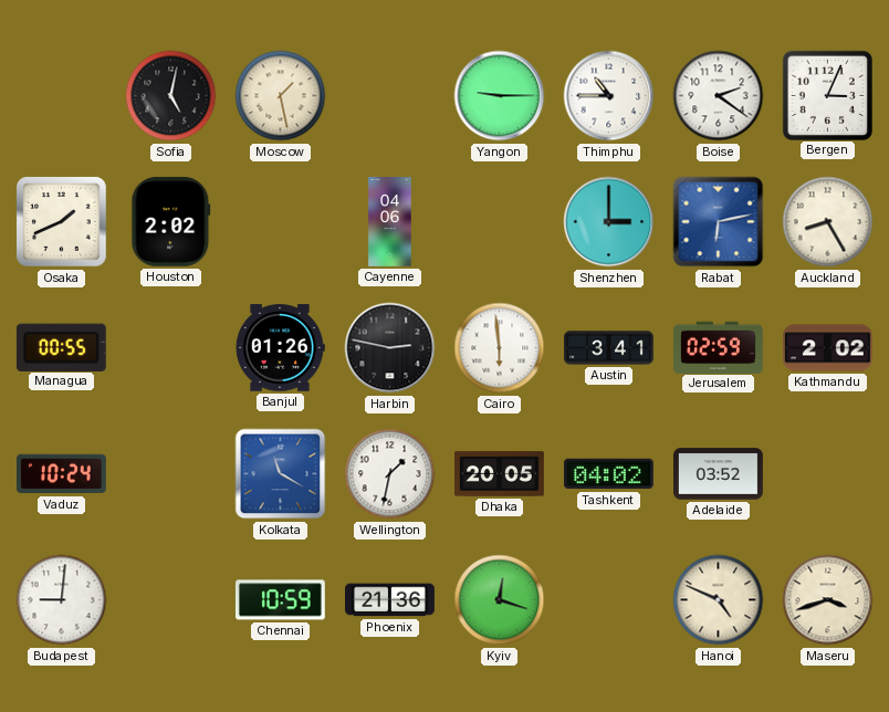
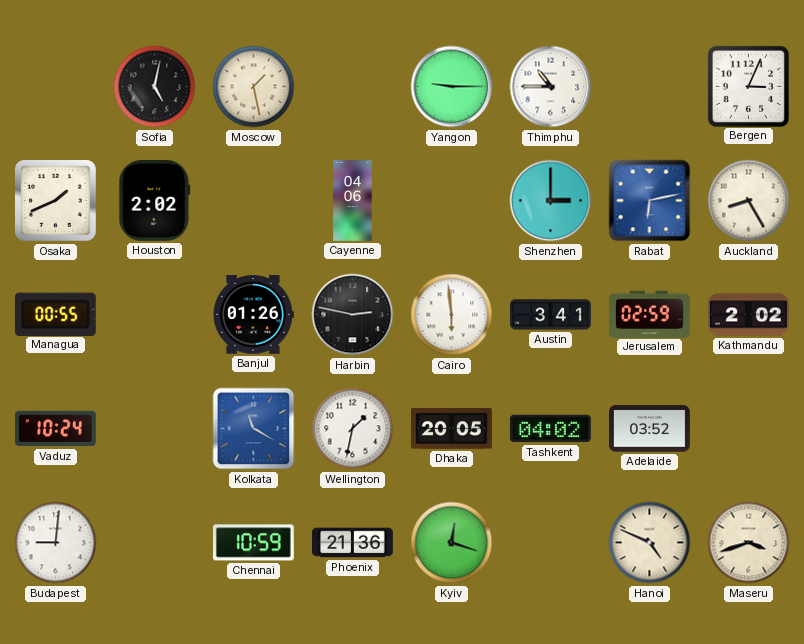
Boise: 2:21 -> none (719, 96)
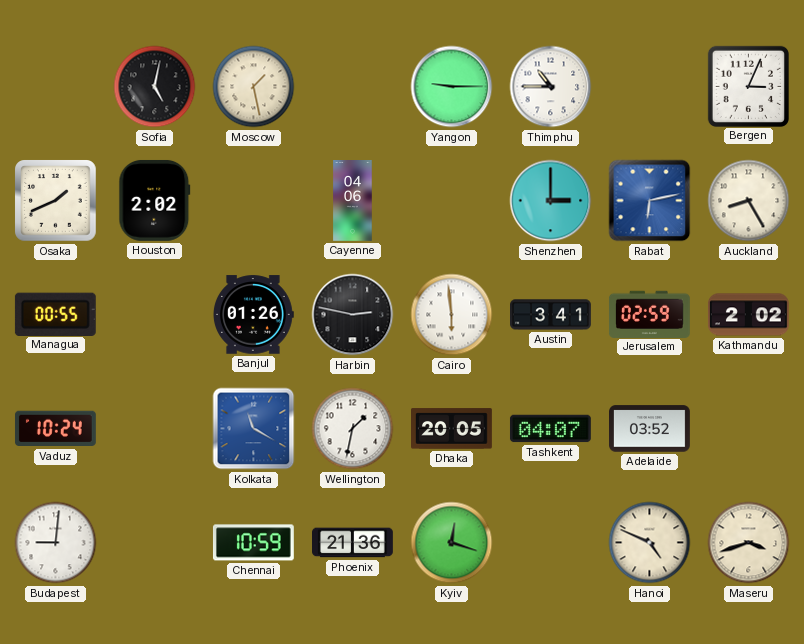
Tashkent: 04:02 -> 04:07 (550, 429)
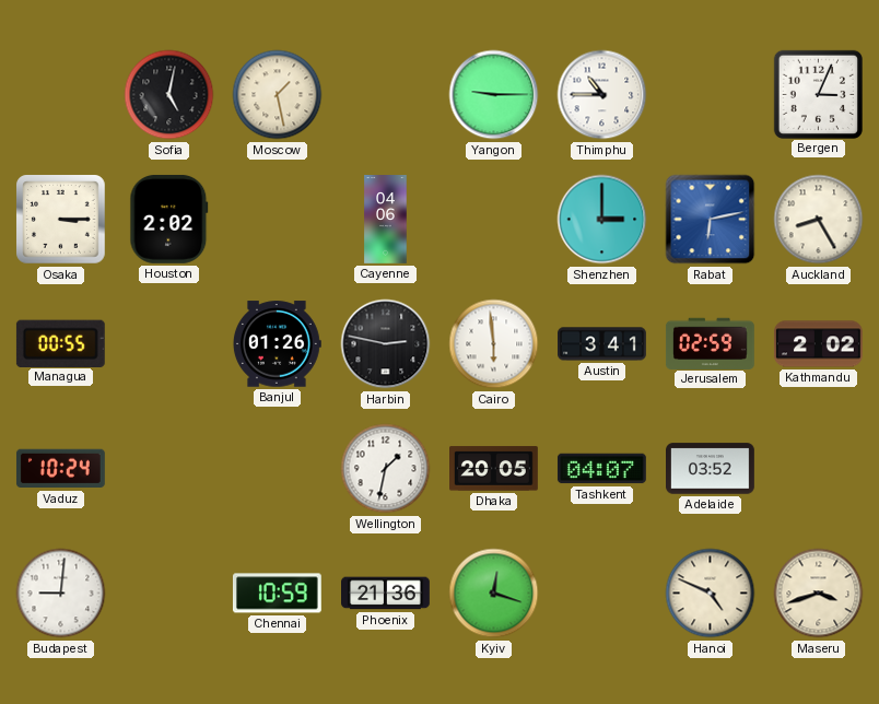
Osaka: 1:41 -> 3:15 (61, 220)
Kolkata: 11:20 -> none (254, 429)
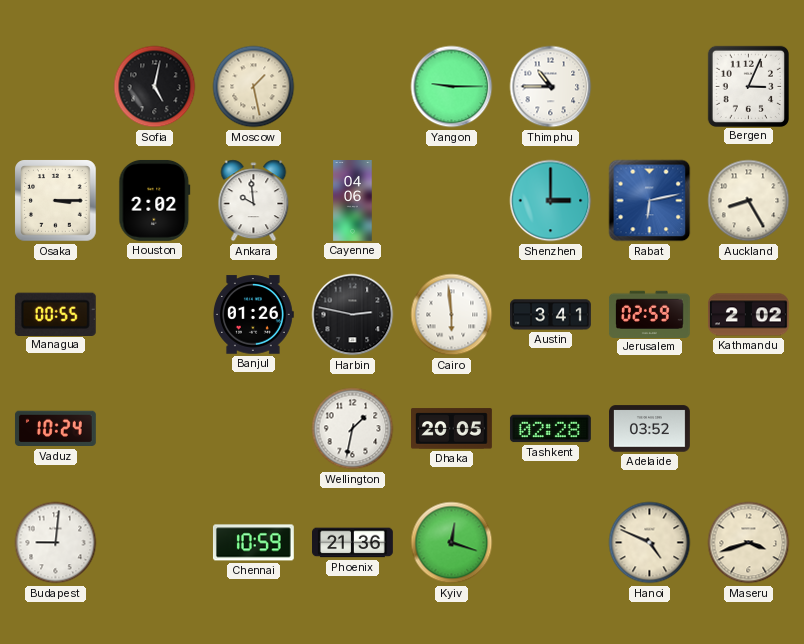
Ankara: none -> 9:59 (254, 201)
Tashkent: 04:07 -> 02:28 (550, 429)
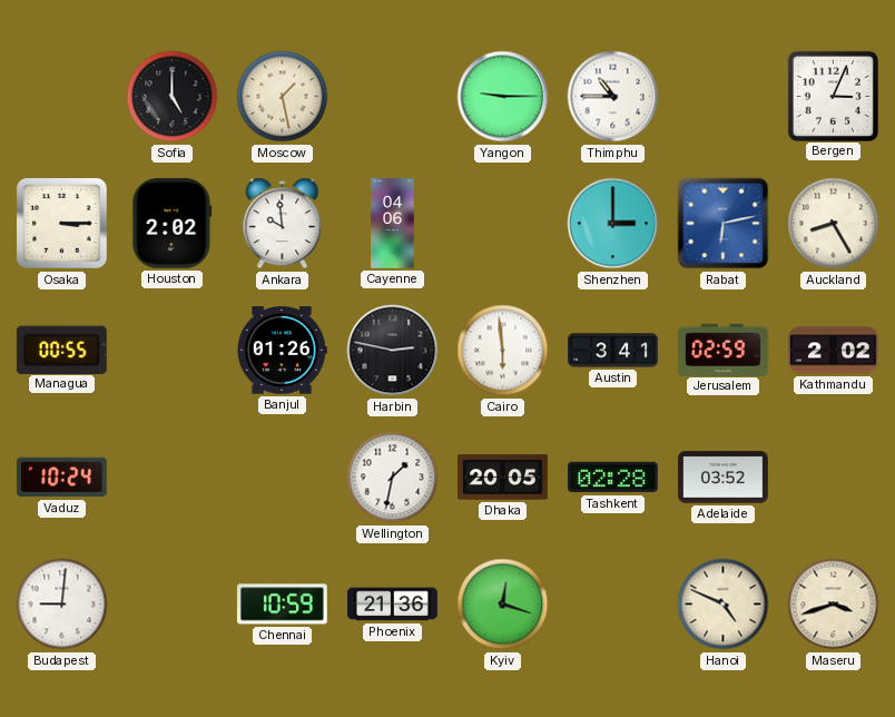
Sofia: 5:02 -> 5:00 (173, 97)
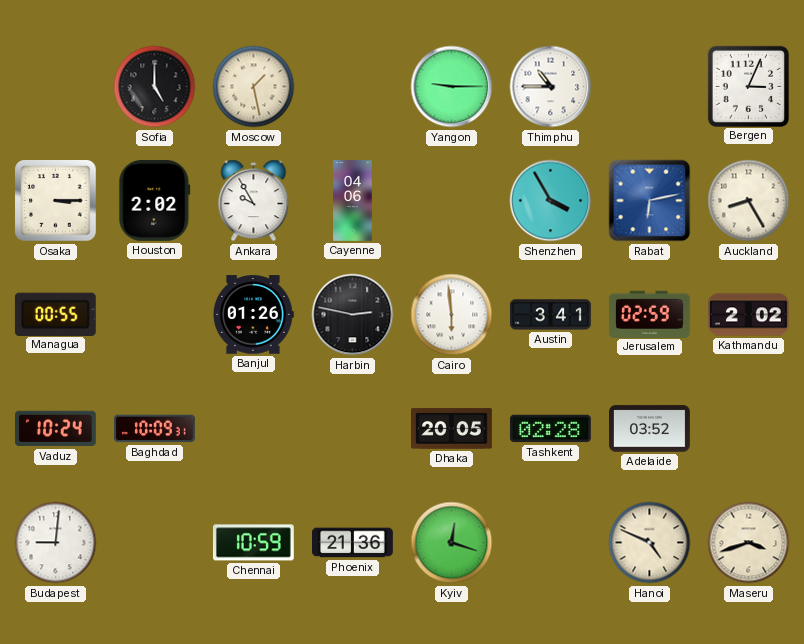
Ankara: 9:59 -> 9:55 (254, 201)
Shenzhen: 3:00 -> 3:55 (551, 201)
Baghdad: none -> 10:09 (155, 429)
Wellington: 1:32 -> none (393, 478)
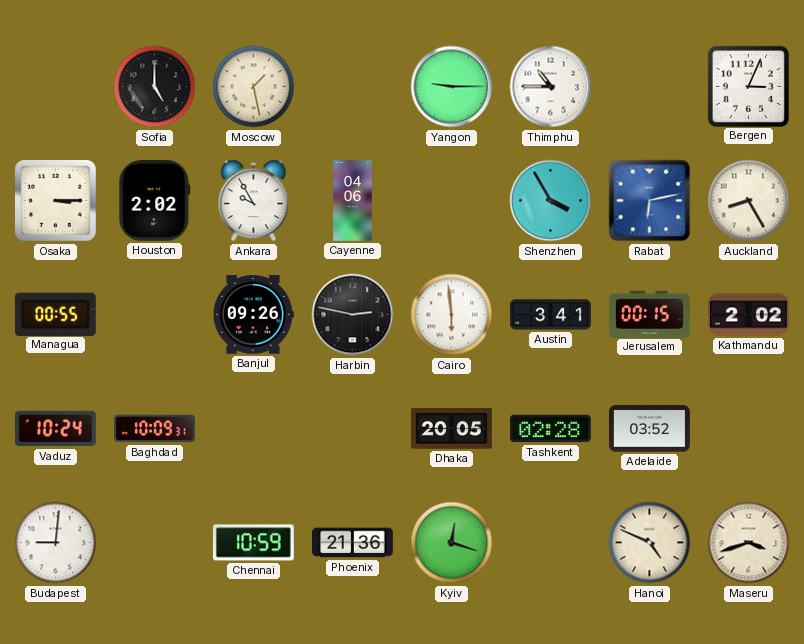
Banjul: 01:26 -> 09:26 (254, 315)
Jerusalem: 02:59 -> 00:15 (649, 314)
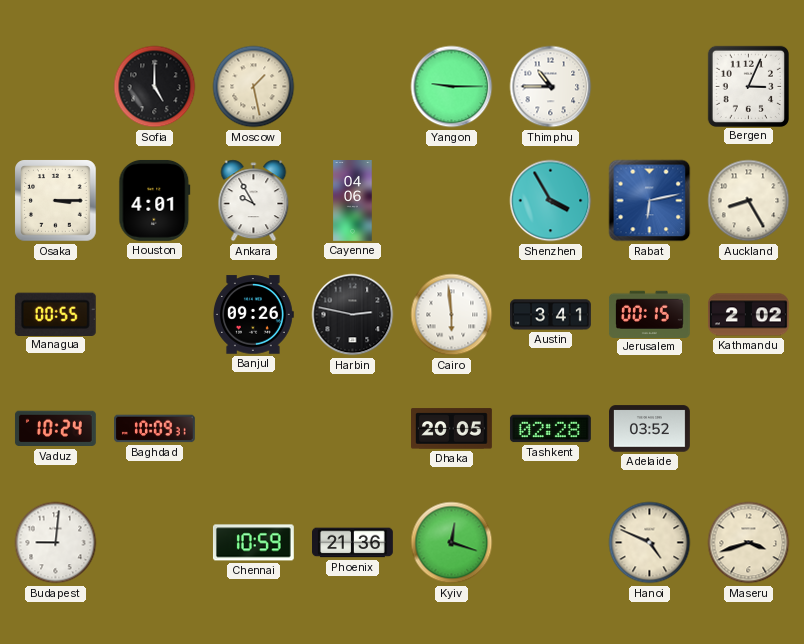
Houston: 2:02 -> 4:01 (155, 200)
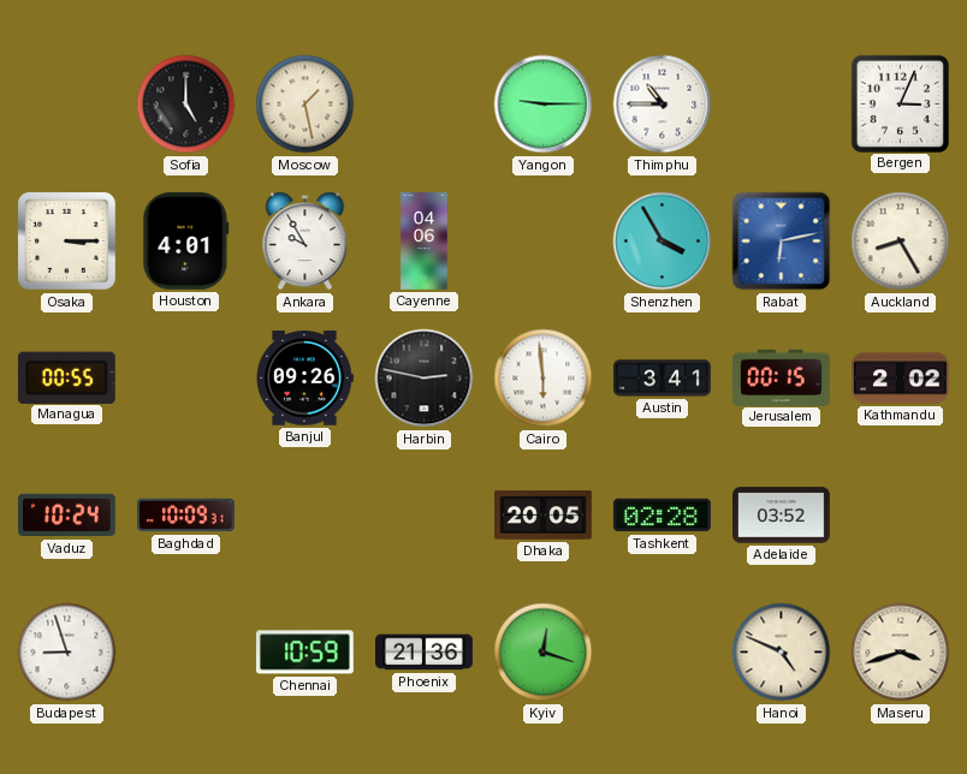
Budapest: 9:01 -> 8:57 (67, 653)
